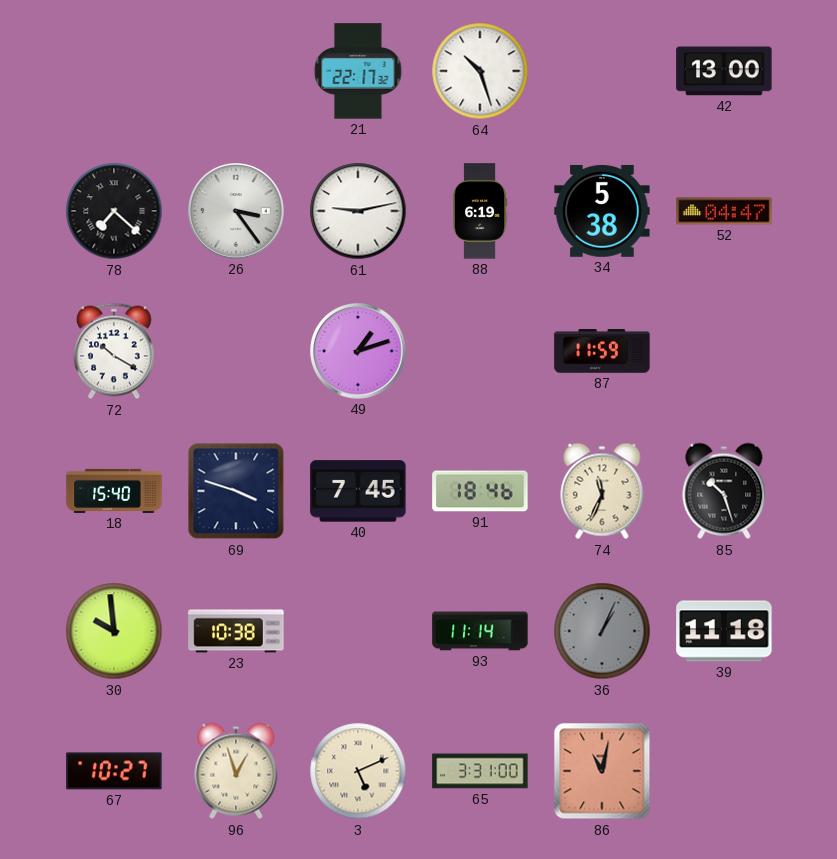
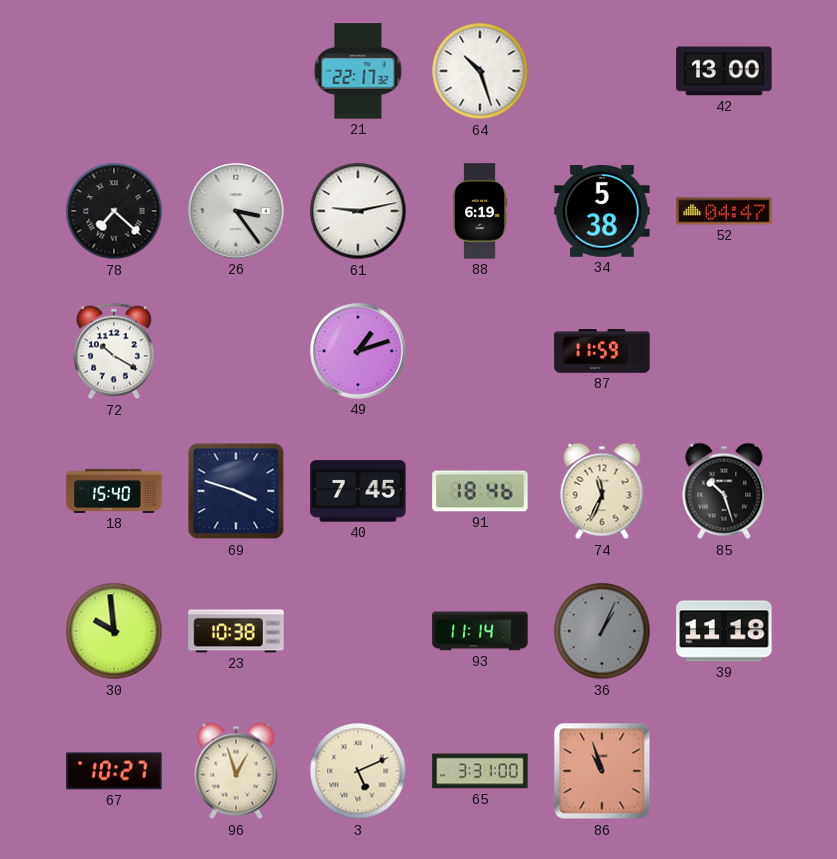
86: 11:02 -> 10:57 (602, 771)
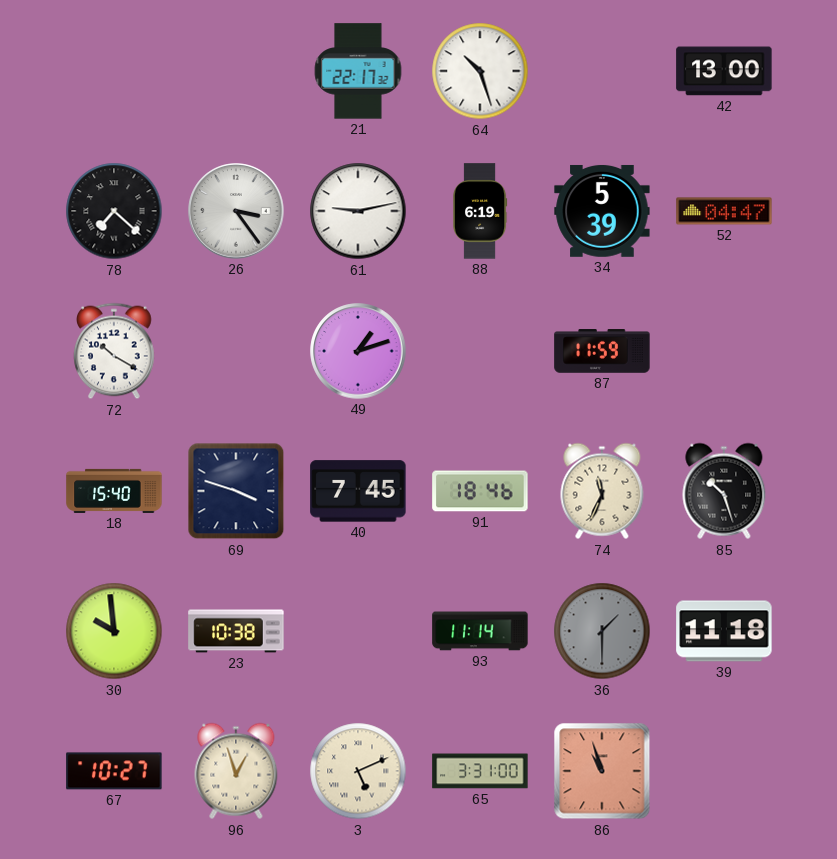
34: 5:38 -> 5:39 (602, 211)
36: 1:04 -> 1:30 (602, 631)
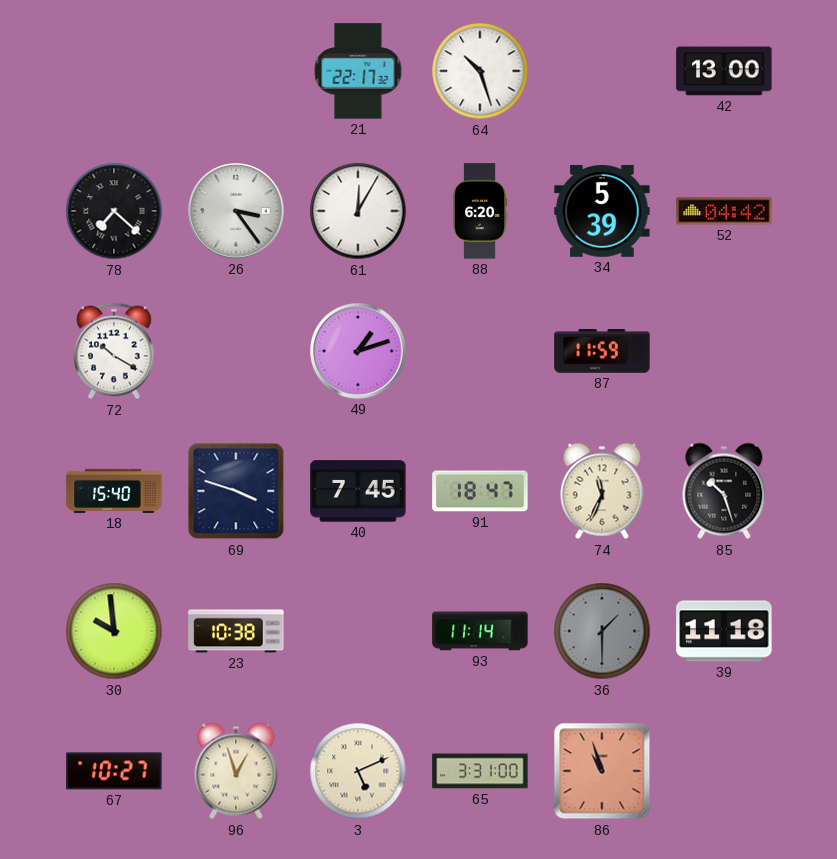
61: 9:13 -> 12:05 (358, 211)
88: 6:19 -> 6:20 (481, 211)
52: 04:47 -> 04:42 (724, 211)
91: 18:46 -> 18:47 (480, 491)
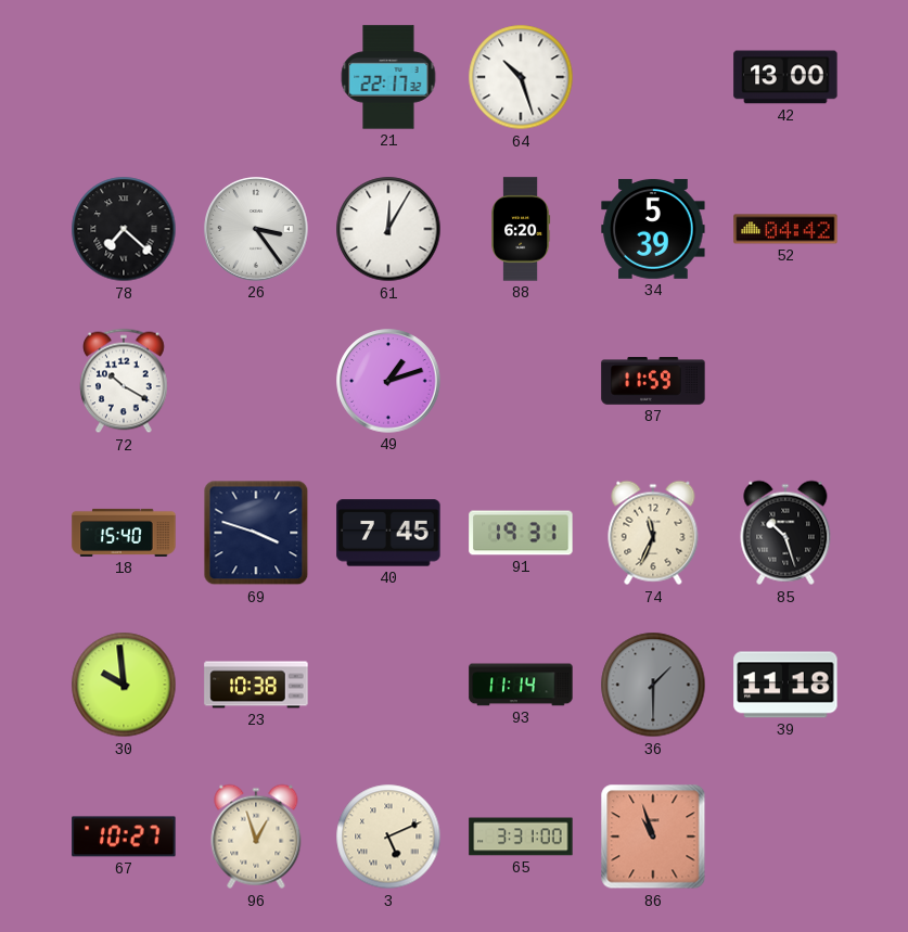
91: 18:47 -> 19:31 (521, 533)
